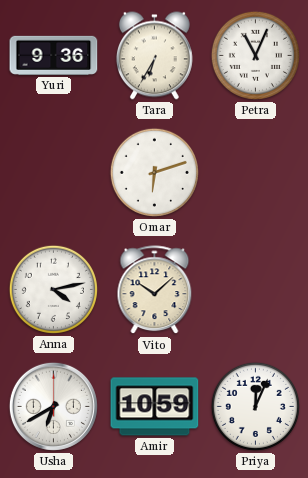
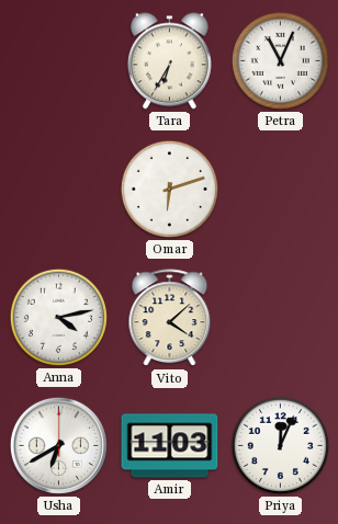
Yuri: 9:36 -> none (54, 55)
Vito: 10:08 -> 4:08 (170, 318)
Amir: 10:59 -> 11:03 (170, 446)
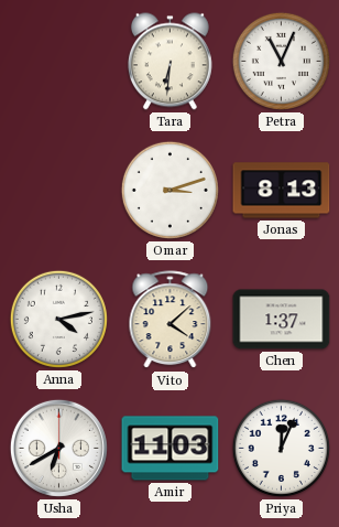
Tara: 6:35 -> 6:31 (169, 62)
Omar: 6:12 -> 3:12 (169, 190)
Jonas: none -> 8:13 (282, 191)
Chen: none -> 1:37 (282, 320)
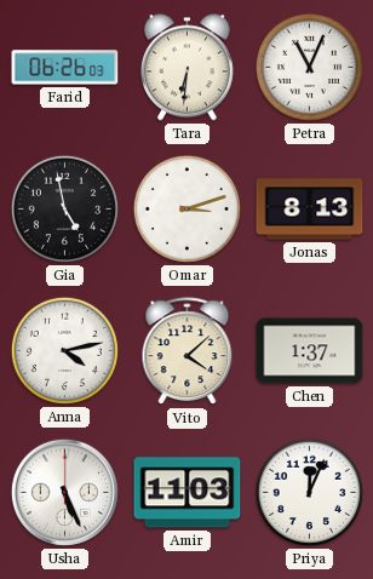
Farid: none -> 06:26 (65, 68)
Gia: none -> 4:58 (64, 208)
Usha: 6:40 -> 5:26 (64, 492)
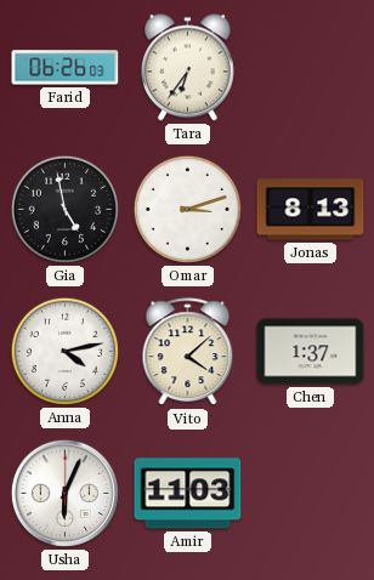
Tara: 6:31 -> 6:36 (187, 68)
Petra: 11:04 -> none (309, 67)
Usha: 5:26 -> 6:04 (64, 493)
Priya: 12:04 -> none (309, 492)
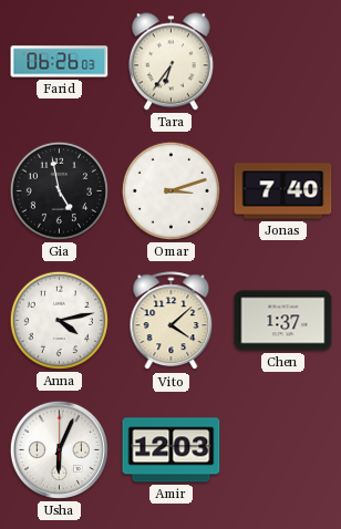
Jonas: 8:13 -> 7:40 (283, 191)
Amir: 11:03 -> 12:03 (172, 450)
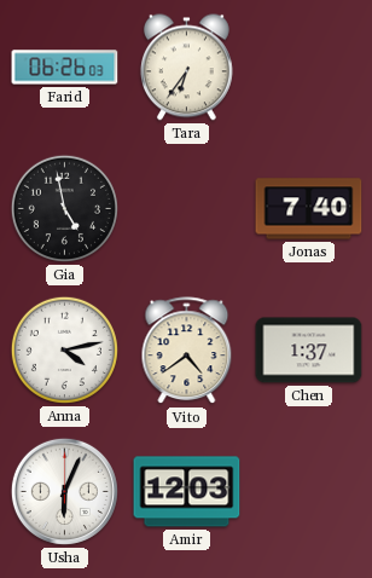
Omar: 3:12 -> none (170, 190)
Vito: 4:08 -> 4:39 (187, 351)
